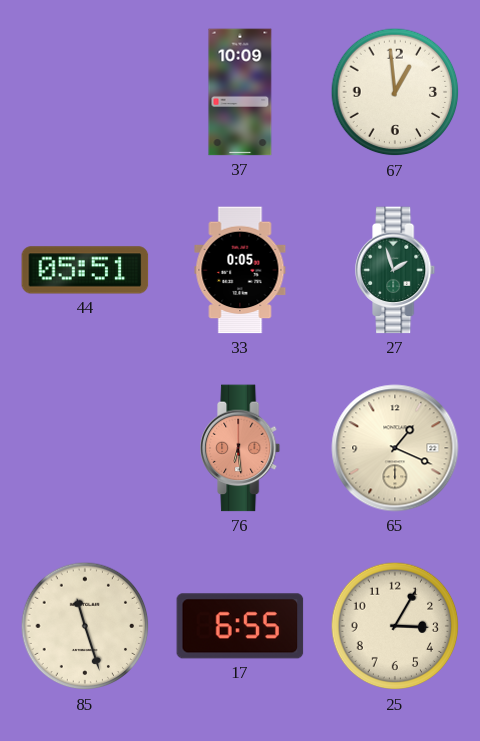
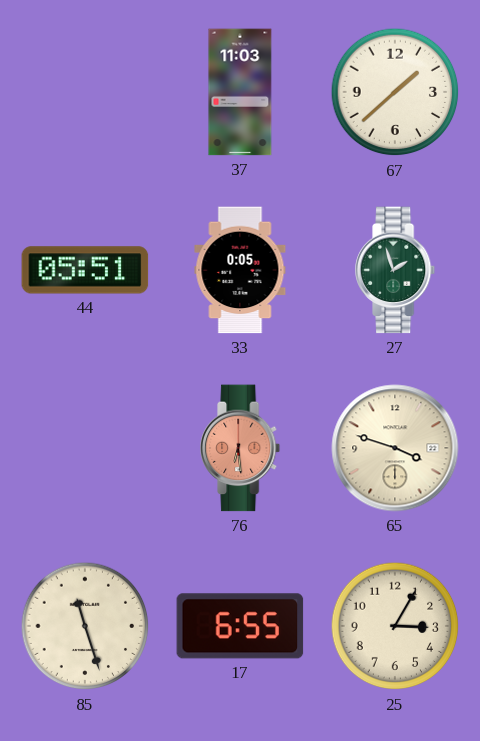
37: 10:09 -> 11:03 (240, 92)
67: 12:59 -> 1:38 (395, 92)
65: 1:19 -> 3:48 (395, 448)
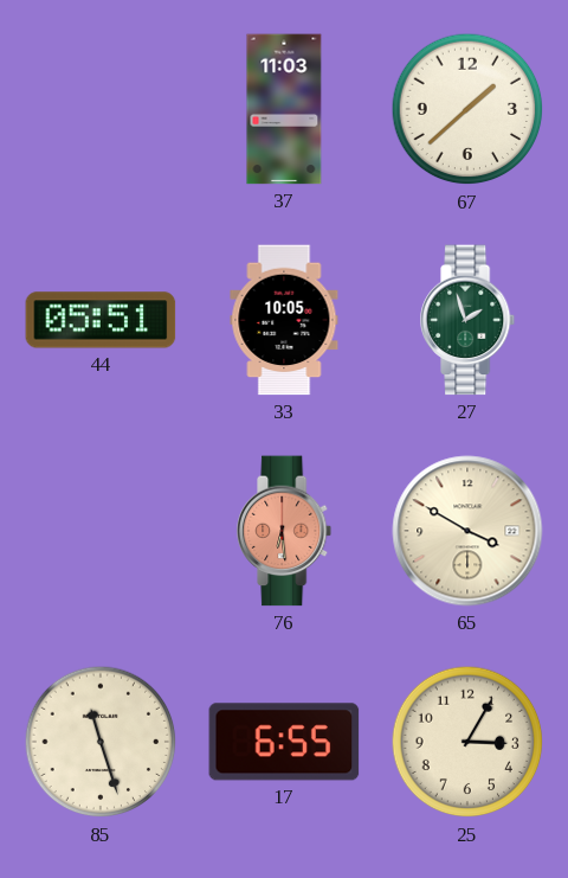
33: 0:05 -> 10:05 (284, 320)
65: 3:48 -> 3:50 (467, 531)
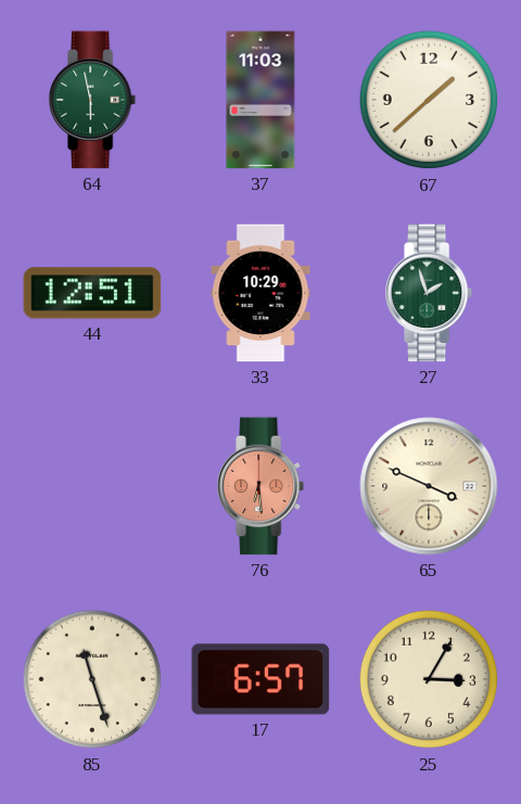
64: none -> 5:58 (93, 100)
44: 05:51 -> 12:51 (92, 293)
33: 10:05 -> 10:29 (260, 293)
65: 3:50 -> 3:49 (429, 486)
17: 6:55 -> 6:57 (260, 679)
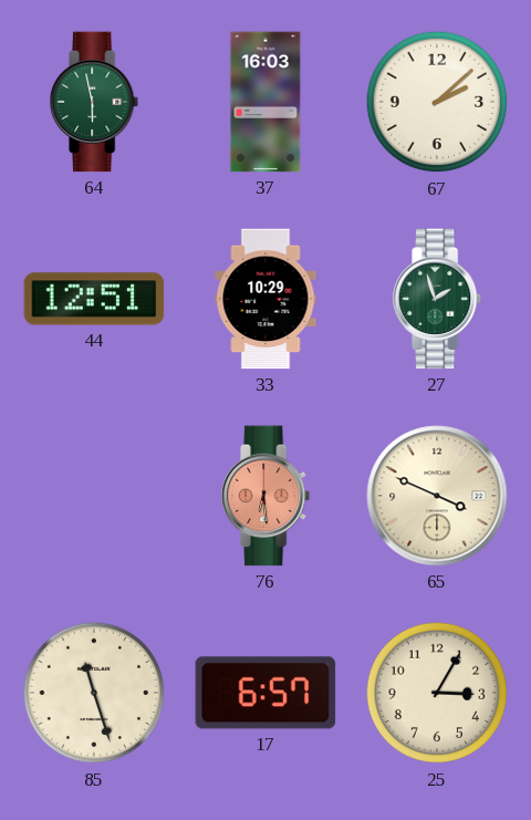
37: 11:03 -> 16:03 (265, 102)
67: 1:38 -> 2:08 (437, 102)
